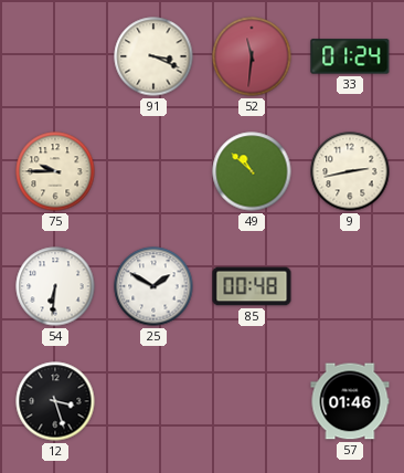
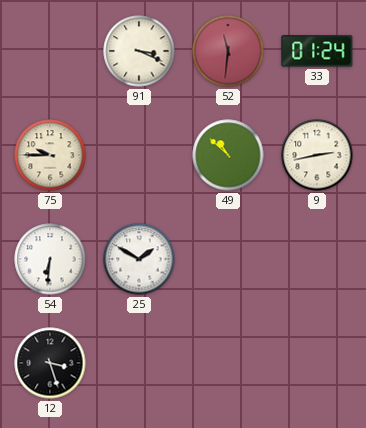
85: 00:48 -> none (252, 286)
57: 01:46 -> none (350, 401)
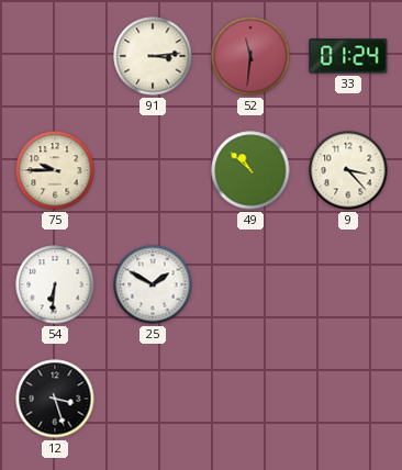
91: 3:19 -> 3:14 (153, 56)
9: 2:43 -> 3:23 (348, 170)
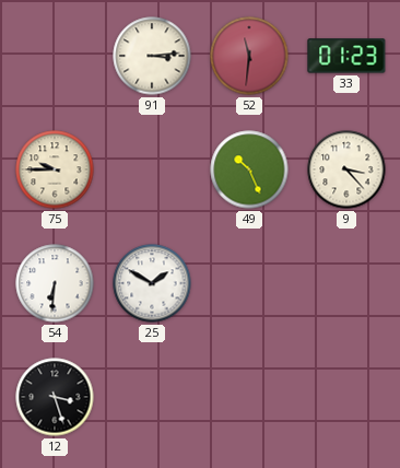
33: 01:24 -> 01:23 (346, 56)
49: 10:52 -> 10:26 (249, 169)
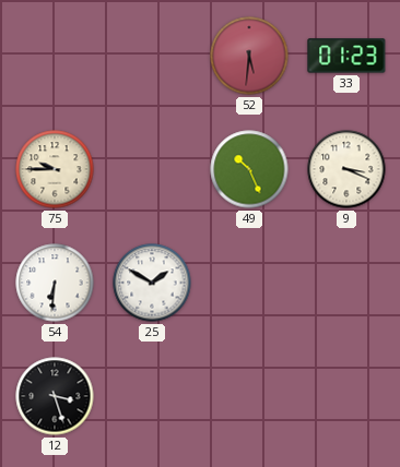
91: 3:14 -> none (152, 56)
52: 11:31 -> 5:31 (249, 56)
9: 3:23 -> 3:19 (346, 169)
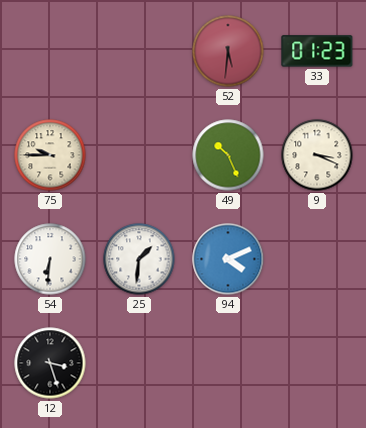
25: 1:50 -> 1:31 (139, 259)
94: none -> 4:11 (228, 259)
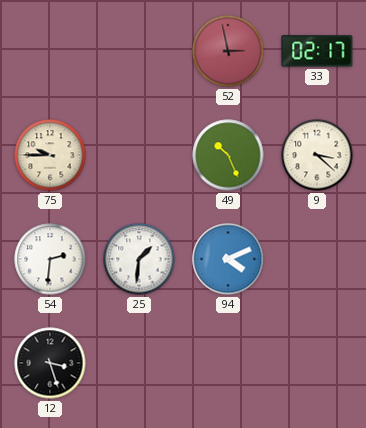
52: 5:31 -> 2:58 (228, 51)
33: 01:23 -> 02:17 (317, 51)
9: 3:19 -> 3:22 (317, 155)
54: 6:31 -> 2:31 (50, 259)
